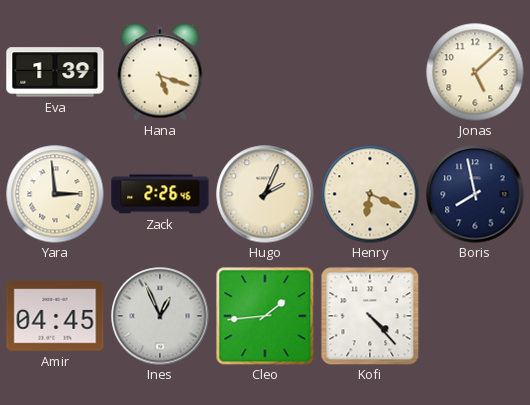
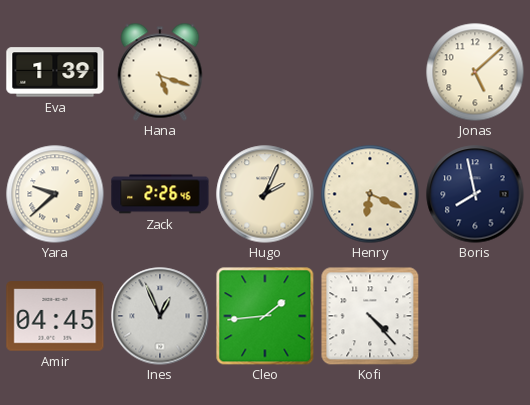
Yara: 2:59 -> 9:38 (55, 194)
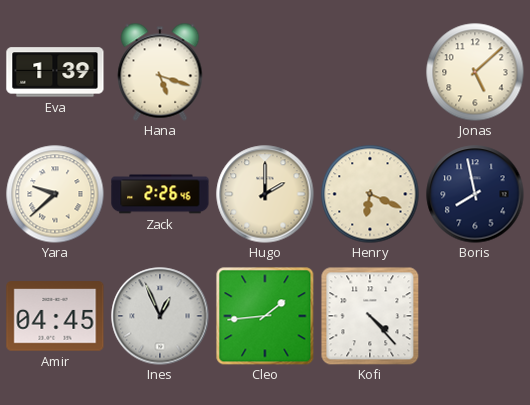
Hugo: 2:04 -> 2:00 (265, 194)
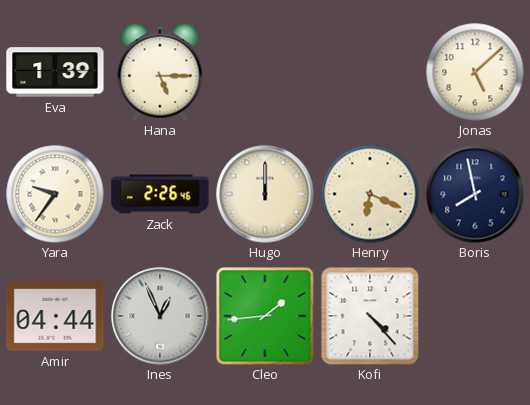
Hana: 5:18 -> 5:15 (160, 72)
Yara: 9:38 -> 9:36 (55, 194)
Hugo: 2:00 -> 12:00 (265, 194)
Amir: 04:45 -> 04:44 (55, 316)
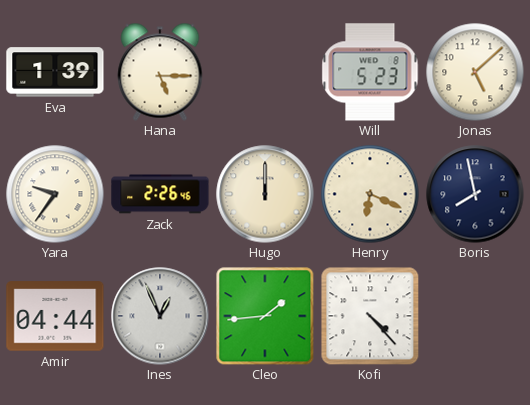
Will: none -> 5:23 (370, 72)
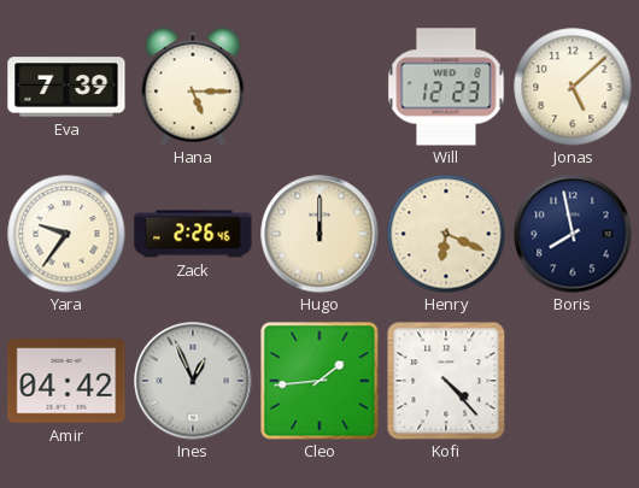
Eva: 1:39 -> 7:39 (66, 87)
Will: 5:23 -> 12:23 (446, 87)
Amir: 04:44 -> 04:42 (66, 381)
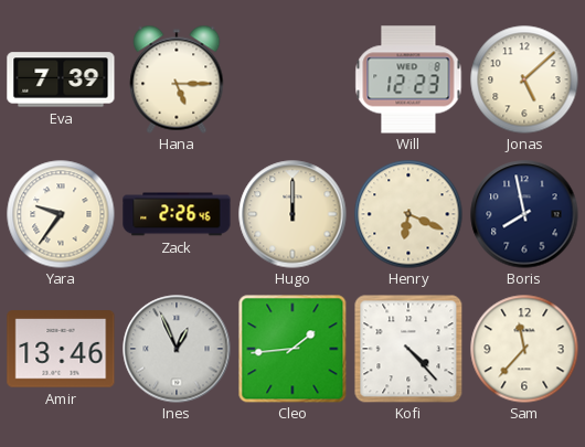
Amir: 04:42 -> 13:46 (61, 349)
Sam: none -> 11:37 (524, 349)
